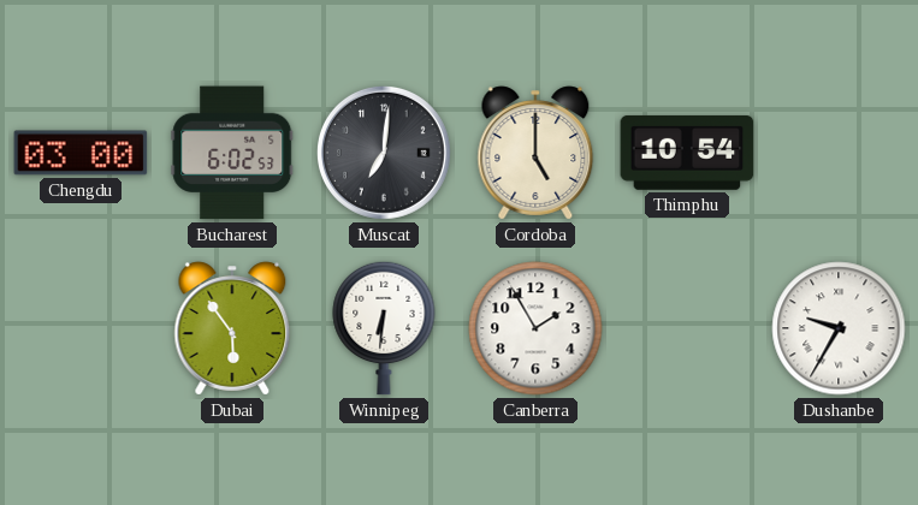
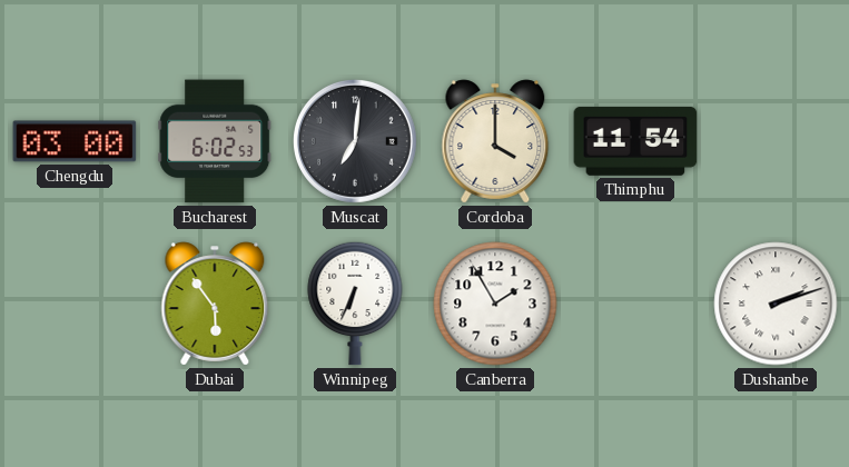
Cordoba: 5:00 -> 4:00 (495, 141)
Thimphu: 10:54 -> 11:54 (635, 141)
Winnipeg: 6:31 -> 6:34 (355, 304)
Dushanbe: 9:35 -> 2:12 (776, 304)
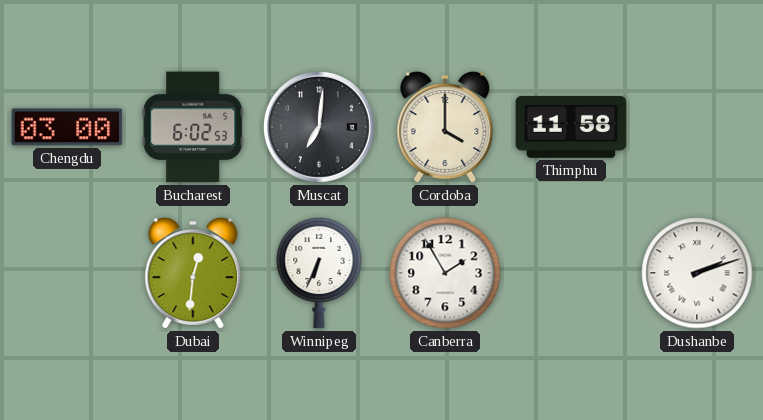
Thimphu: 11:54 -> 11:58 (571, 127)
Dubai: 5:54 -> 12:31 (193, 273)
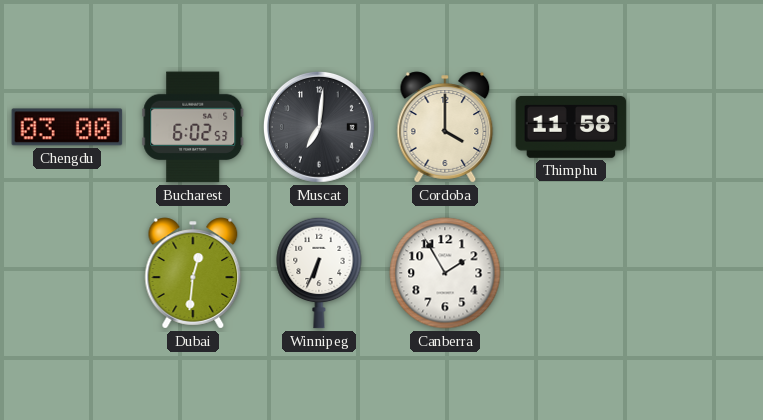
Dushanbe: 2:12 -> none (697, 273)
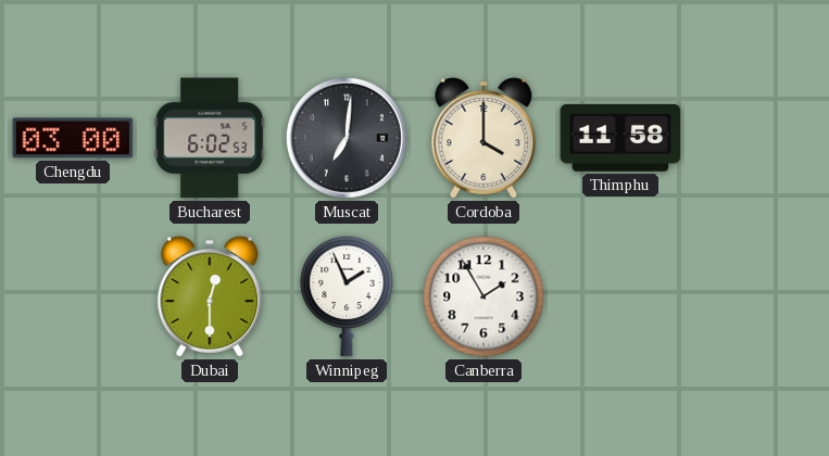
Dubai: 12:31 -> 12:30 (210, 296)
Winnipeg: 6:34 -> 1:56 (347, 296)
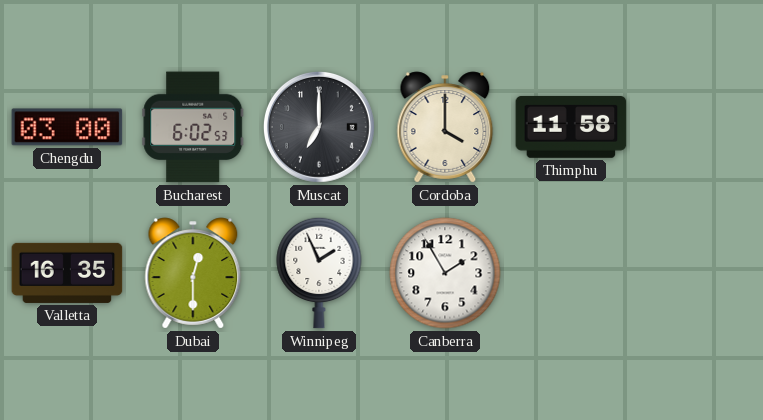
Muscat: 7:01 -> 7:00 (319, 127)
Valletta: none -> 16:35 (67, 273)
